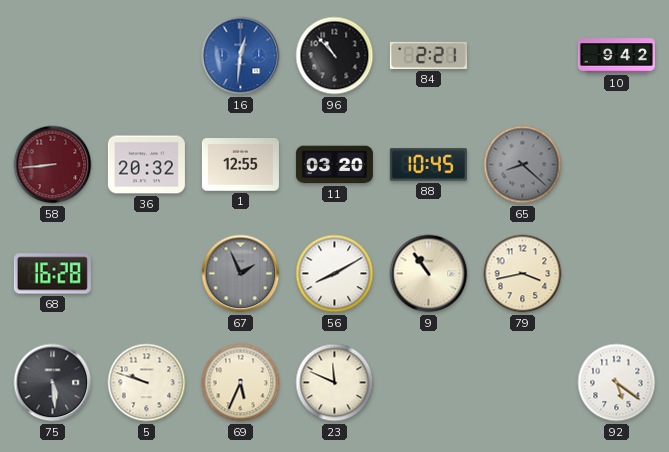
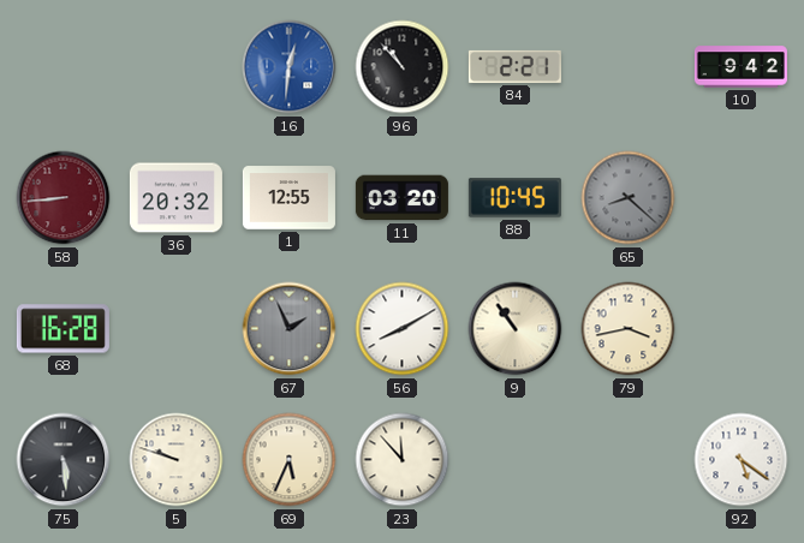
23: 11:49 -> 11:53 (403, 460)
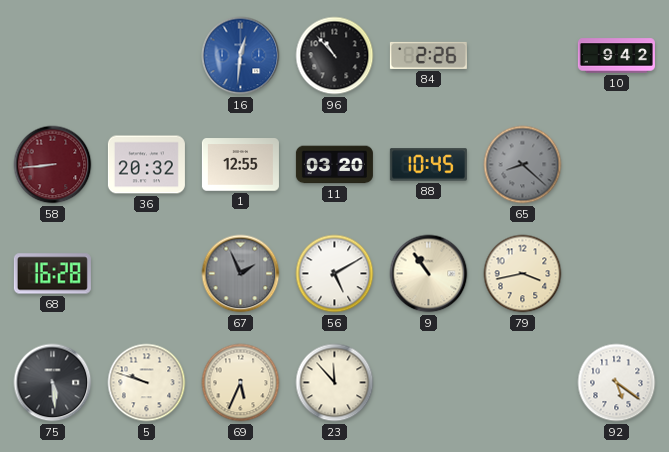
84: 2:21 -> 2:26 (428, 55)
56: 8:10 -> 5:10 (335, 274)
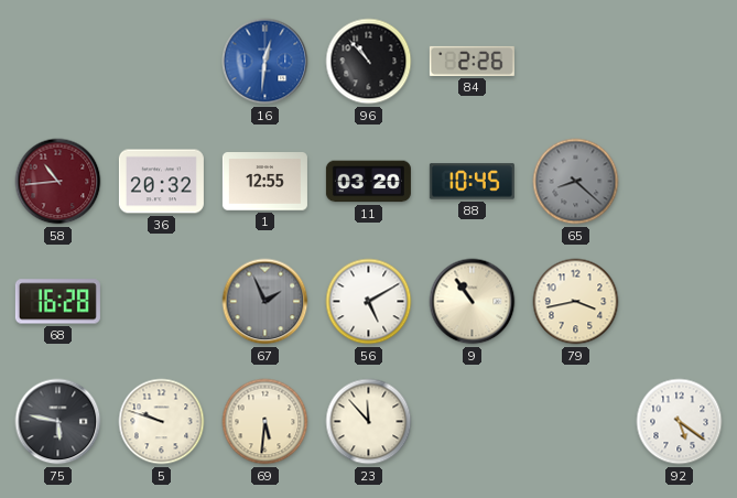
10: 9:42 -> none (616, 56)
58: 8:44 -> 10:44 (58, 182)
75: 5:29 -> 5:47 (58, 422)
69: 5:34 -> 5:31 (265, 422)
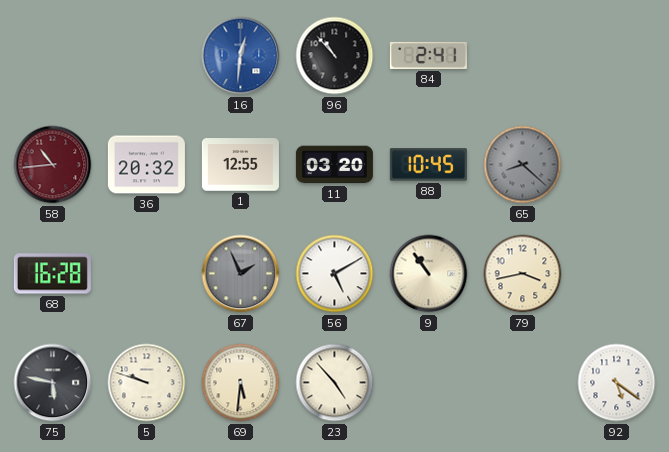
84: 2:26 -> 2:41 (428, 55)
23: 11:53 -> 4:53 (335, 383)
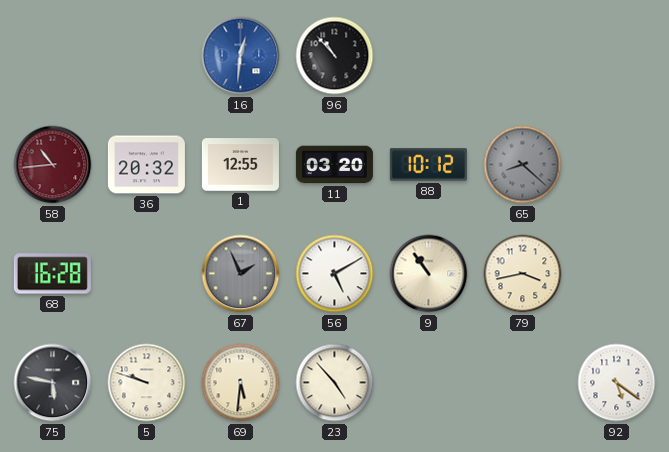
84: 2:41 -> none (428, 55)
88: 10:45 -> 10:12 (428, 165)
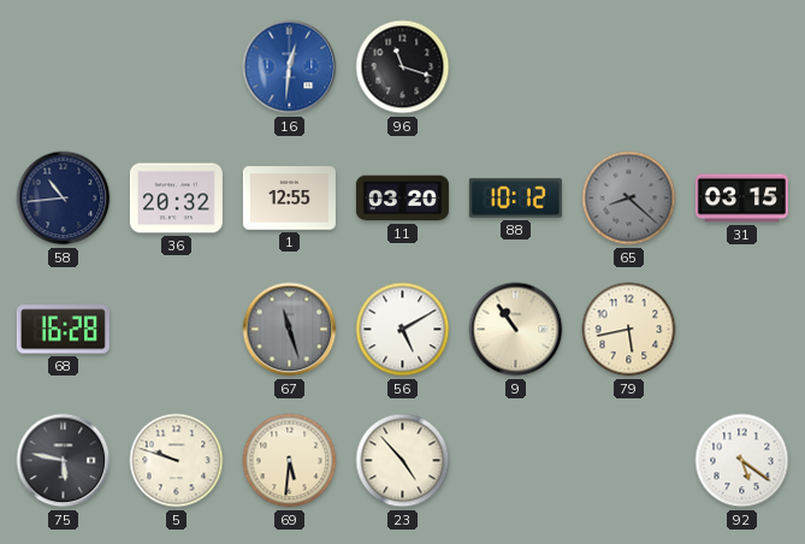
96: 10:53 -> 11:18 (403, 67)
58 dial: burgundy -> navy (64, 199)
31: none -> 03:15 (741, 199)
67: 1:56 -> 11:27 (290, 330)
79: 3:43 -> 5:43 (629, 330)
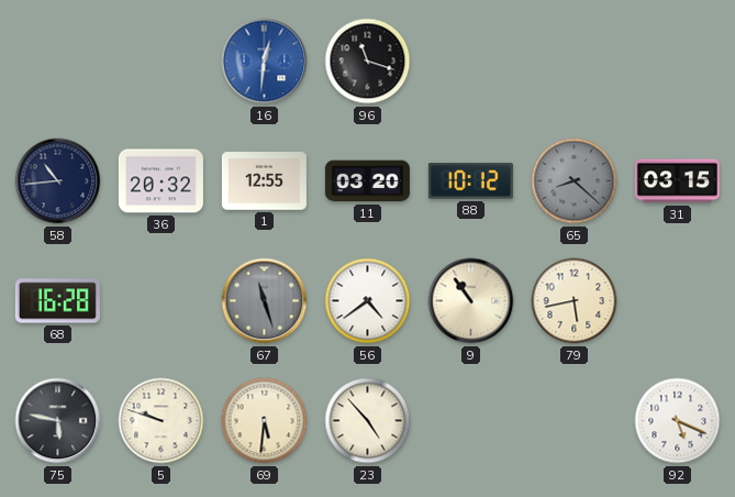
56: 5:10 -> 4:39 (368, 301)
92: 5:21 -> 5:19 (678, 421)
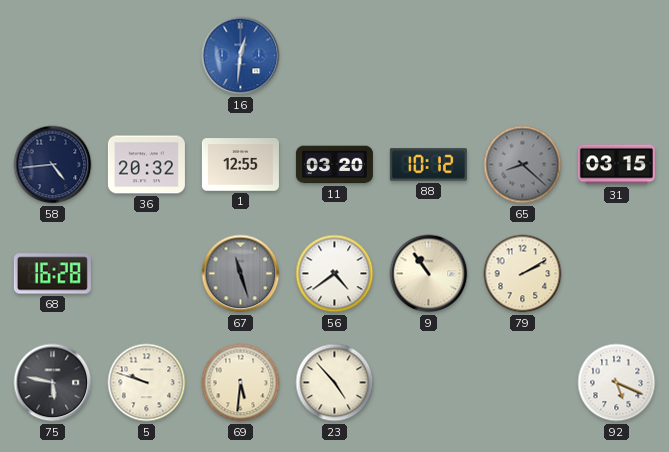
96: 11:18 -> none (368, 62)
58: 10:44 -> 4:44 (53, 165)
79: 5:43 -> 2:10 (523, 274)
